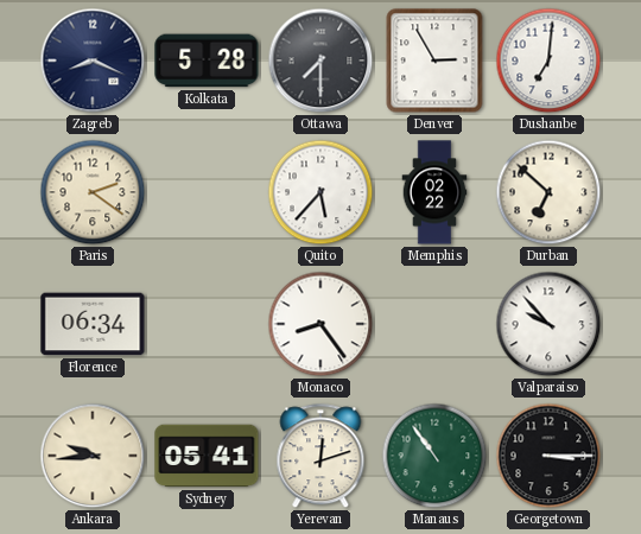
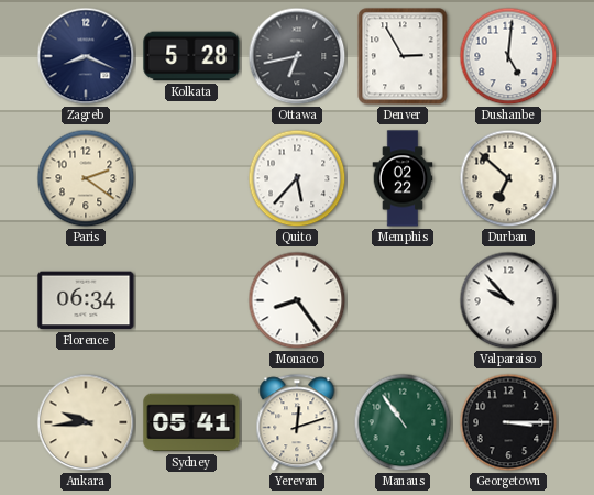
Ottawa: 7:30 -> 6:43 (297, 56)
Dushanbe: 7:01 -> 5:01 (508, 56)
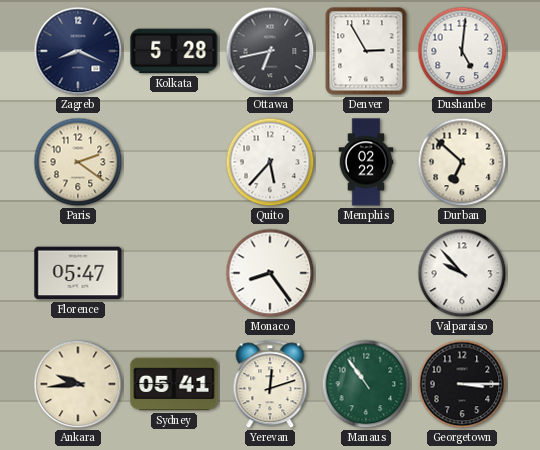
Florence: 06:34 -> 05:47 (78, 273)
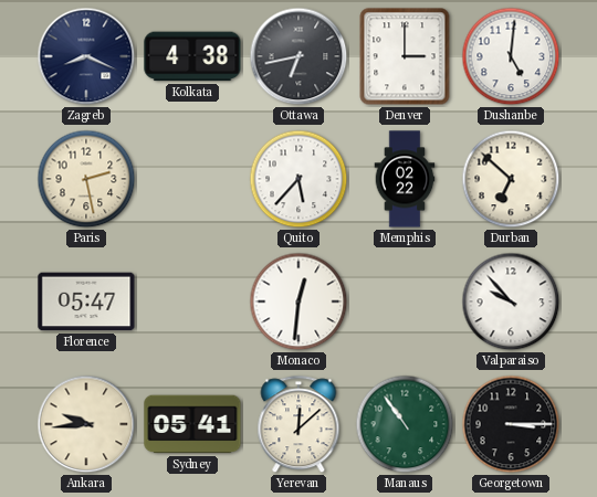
Kolkata: 5:28 -> 4:38 (192, 56)
Denver: 2:55 -> 3:00 (405, 56)
Paris: 2:21 -> 2:28 (86, 179)
Monaco: 8:24 -> 12:31 (298, 302)
Yerevan: 12:12 -> 12:08 (298, 425)
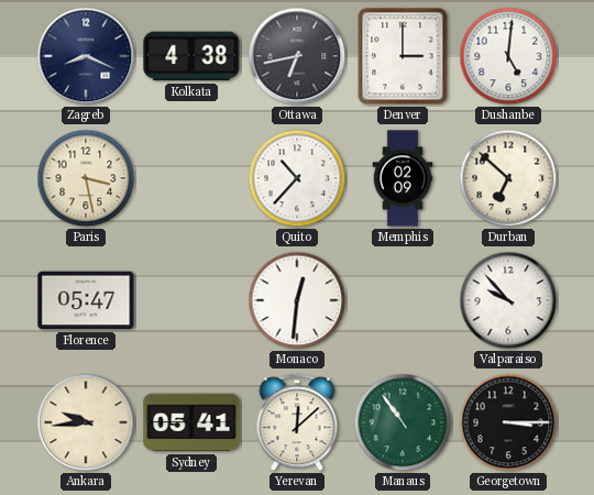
Paris: 2:28 -> 3:28 (86, 178)
Quito: 5:37 -> 10:37 (297, 178)
Memphis: 02:22 -> 02:09 (403, 178)
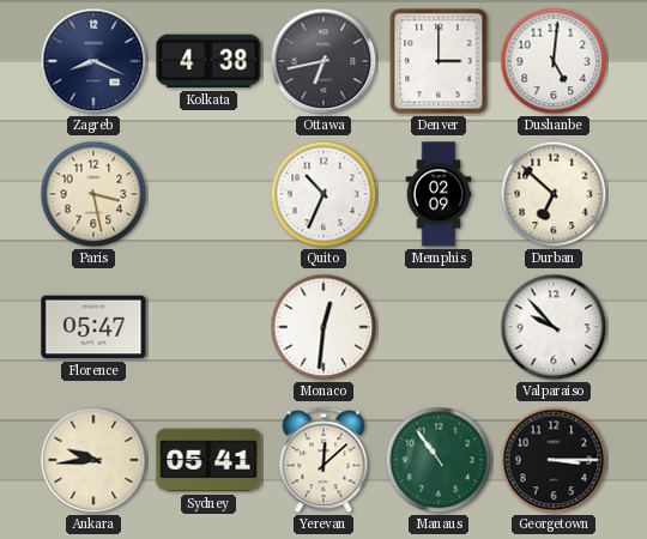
Quito: 10:37 -> 10:34 (323, 194)
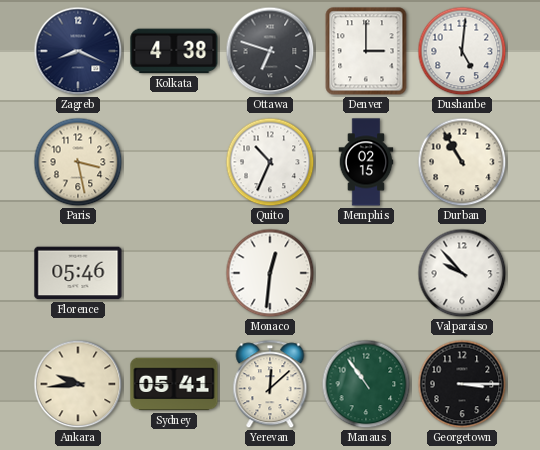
Ottawa: 6:43 -> 6:48 (270, 51)
Memphis: 02:09 -> 02:15 (366, 162)
Durban: 6:52 -> 10:55 (462, 162)
Florence: 05:47 -> 05:46 (78, 273)
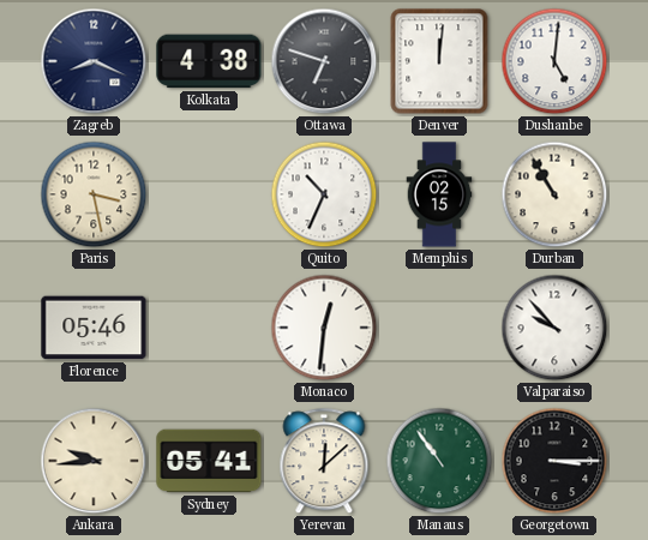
Denver: 3:00 -> 12:01 (439, 61)
